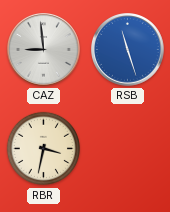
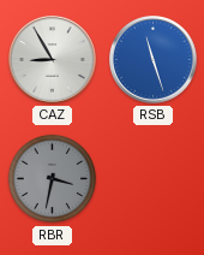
CAZ: 8:59 -> 8:55 (53, 60)
RBR dial: cream -> grey (53, 179)
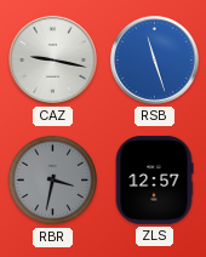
CAZ: 8:55 -> 9:17 (53, 61)
ZLS: none -> 12:57 (154, 181)
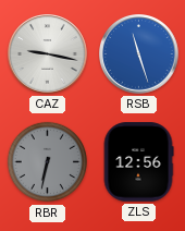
RBR: 3:32 -> 6:32 (48, 162)
ZLS: 12:57 -> 12:56 (138, 162)
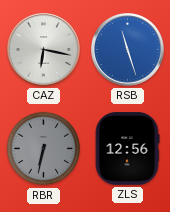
CAZ: 9:17 -> 6:17 (44, 50)
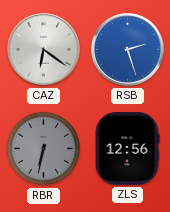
CAZ: 6:17 -> 6:21 (44, 50)
RSB: 11:27 -> 2:27 (128, 50)
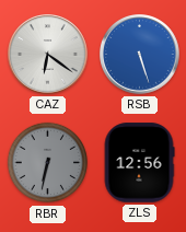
RSB: 2:27 -> 5:27 (140, 55)
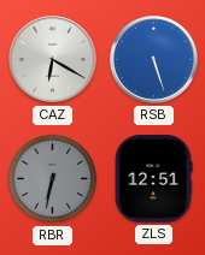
CAZ: 6:21 -> 6:20 (53, 60)
ZLS: 12:56 -> 12:51 (153, 179)
